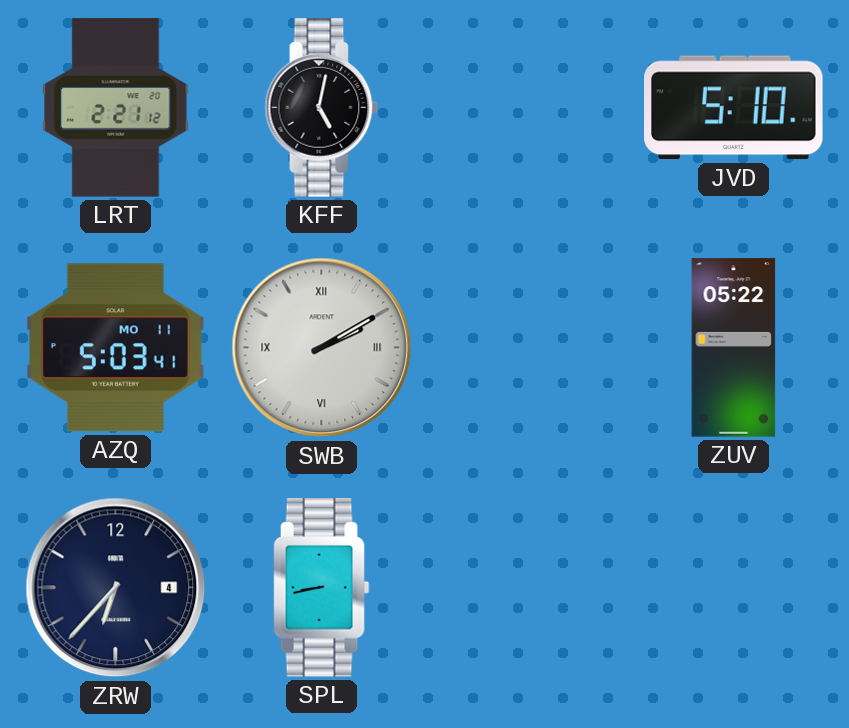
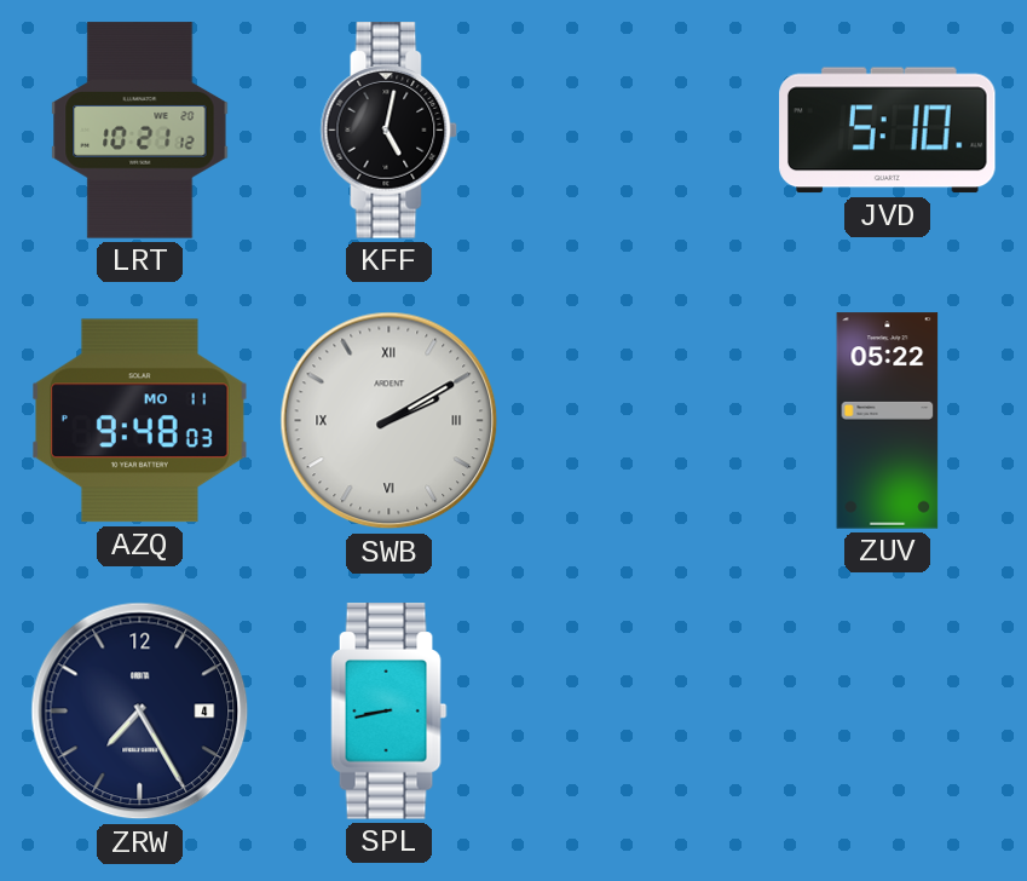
LRT: 2:21 -> 10:21 (140, 131)
AZQ: 5:03 -> 9:48 (140, 421)
ZRW: 6:37 -> 7:25 (140, 712)
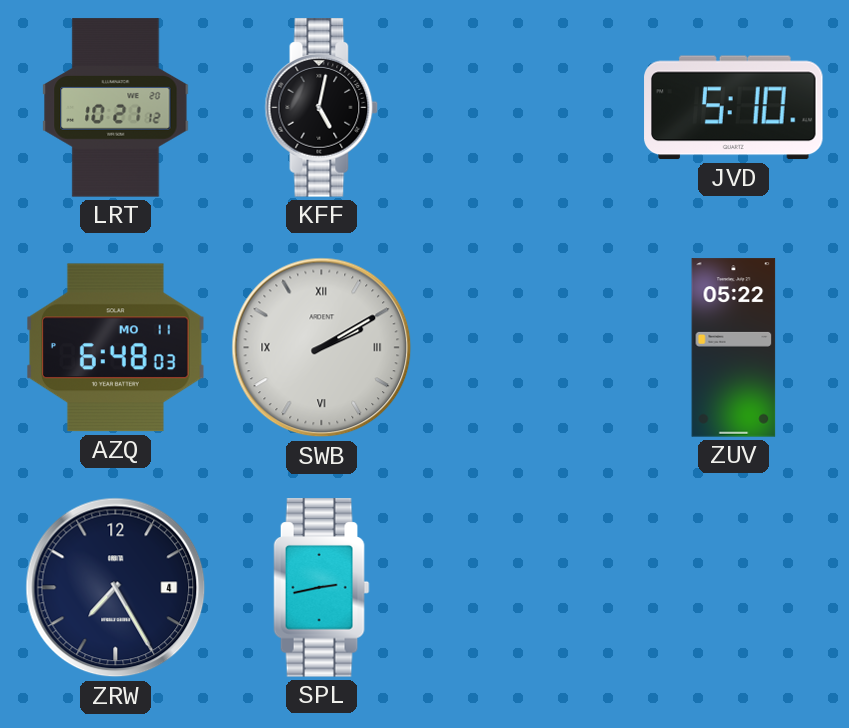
AZQ: 9:48 -> 6:48 (116, 348)
SPL: 8:43 -> 2:43 (322, 588)
